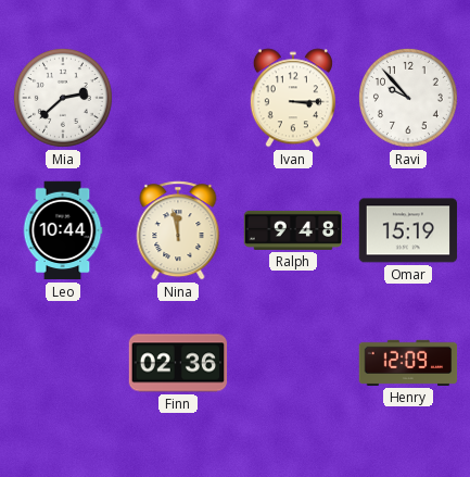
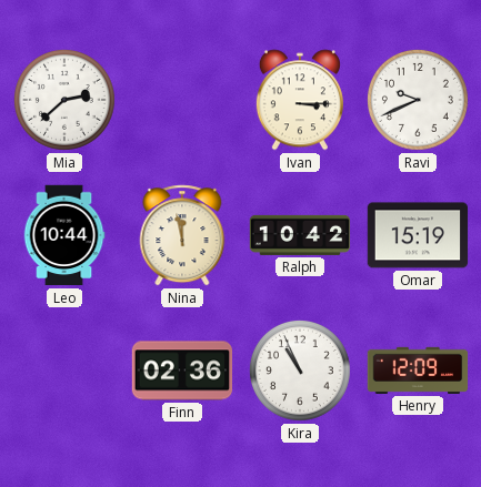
Ravi: 9:53 -> 9:41 (418, 100)
Ralph: 9:48 -> 10:42 (300, 235)
Kira: none -> 10:56 (300, 371)
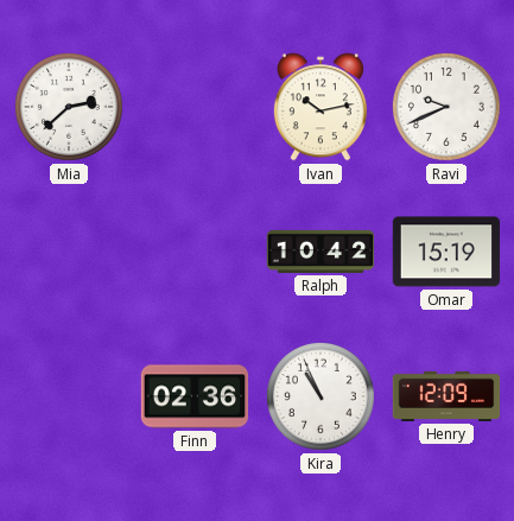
Ivan: 3:15 -> 10:13 (321, 107)
Leo: 10:44 -> none (64, 235)
Nina: 11:58 -> none (182, 235)
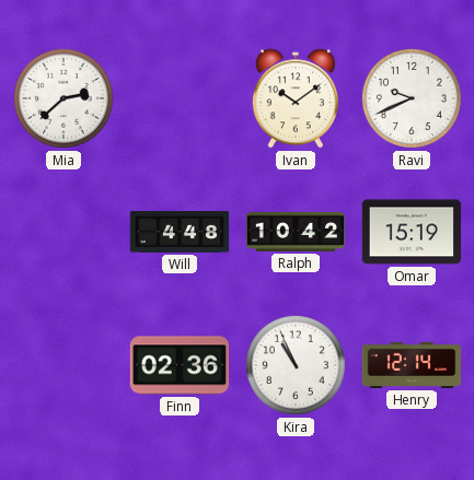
Ivan: 10:13 -> 10:09 (296, 98)
Will: none -> 4:48 (180, 233)
Henry: 12:09 -> 12:14 (412, 365)
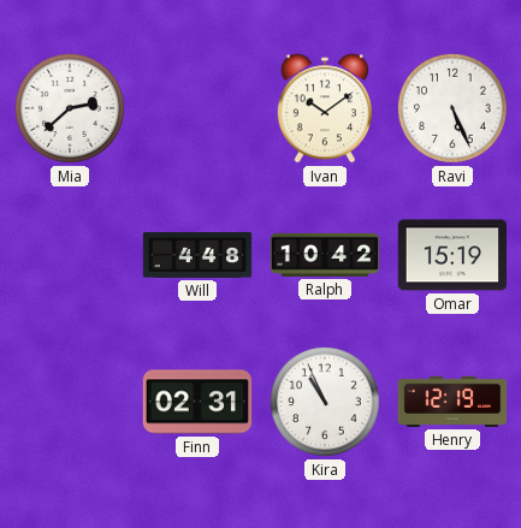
Ravi: 9:41 -> 5:26 (452, 108)
Finn: 02:36 -> 02:31 (197, 402)
Henry: 12:14 -> 12:19 (452, 402)
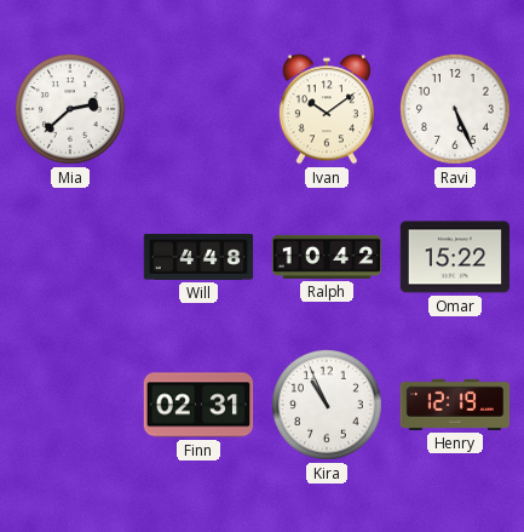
Omar: 15:19 -> 15:22 (455, 257)
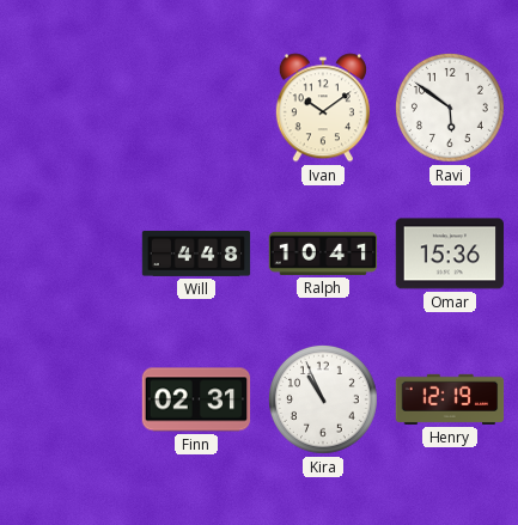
Mia: 2:38 -> none (70, 109)
Ravi: 5:26 -> 5:51 (450, 108)
Ralph: 10:42 -> 10:41 (323, 254)
Omar: 15:22 -> 15:36 (450, 254)
